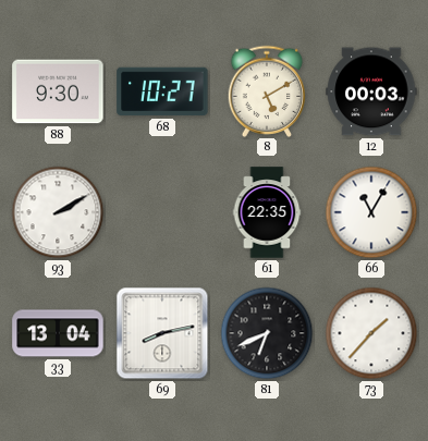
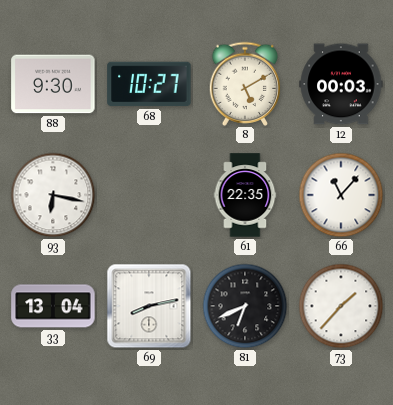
93: 2:10 -> 6:17 (53, 195)
66: 11:05 -> 11:07 (341, 195)
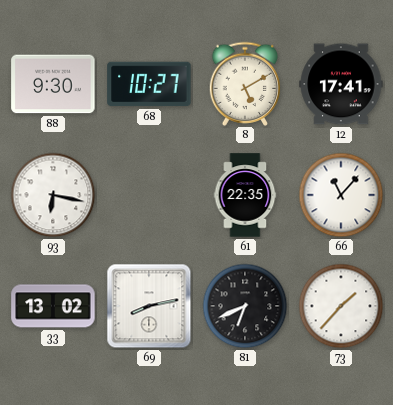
12: 00:03 -> 17:41 (341, 84)
33: 13:04 -> 13:02 (53, 306)
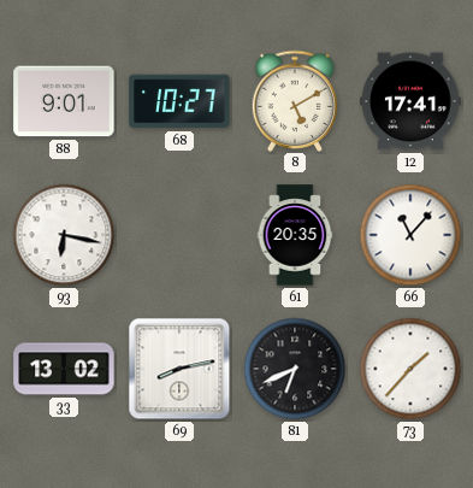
88: 9:30 -> 9:01 (64, 101)
61: 22:35 -> 20:35 (295, 235)
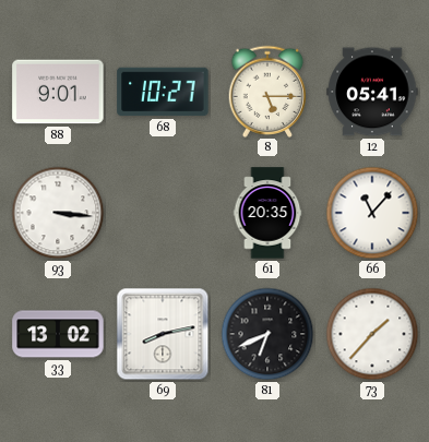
8: 5:10 -> 5:15 (267, 91)
12: 17:41 -> 05:41 (372, 92)
93: 6:17 -> 3:16 (58, 213)
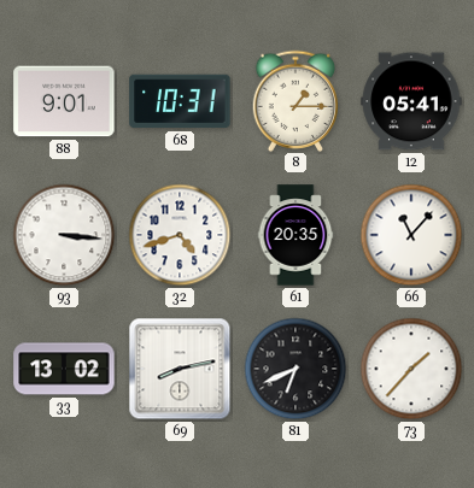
68: 10:27 -> 10:31 (180, 101)
8: 5:15 -> 1:15 (295, 100)
32: none -> 4:42 (180, 235)
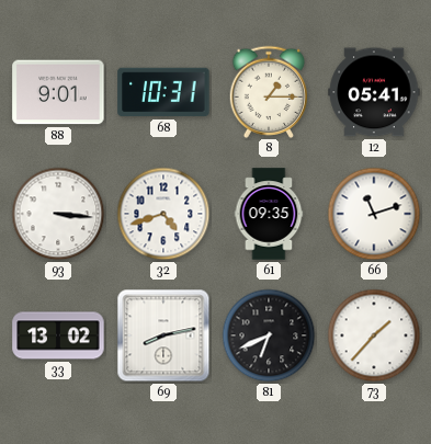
61: 20:35 -> 09:35 (269, 214)
66: 11:07 -> 11:12 (374, 214)
